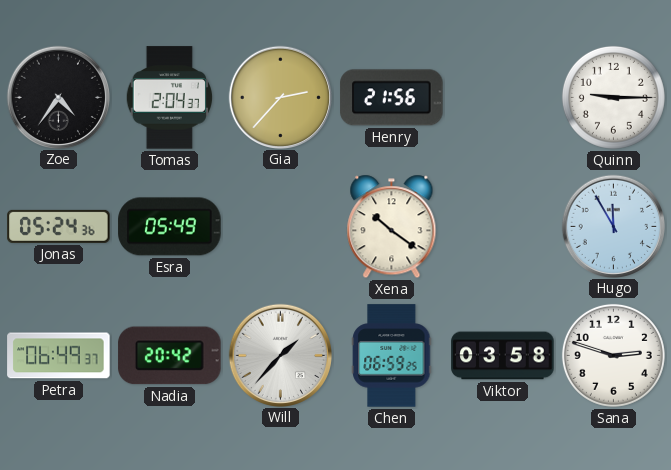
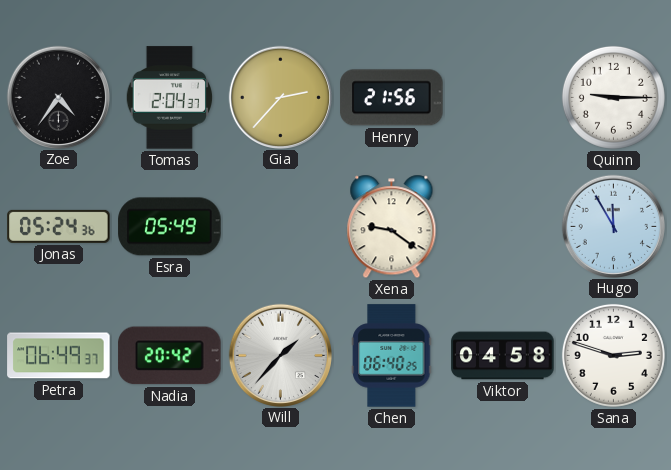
Xena: 10:21 -> 9:21 (392, 227)
Chen: 06:59 -> 06:40 (392, 356)
Viktor: 03:58 -> 04:58 (503, 356)
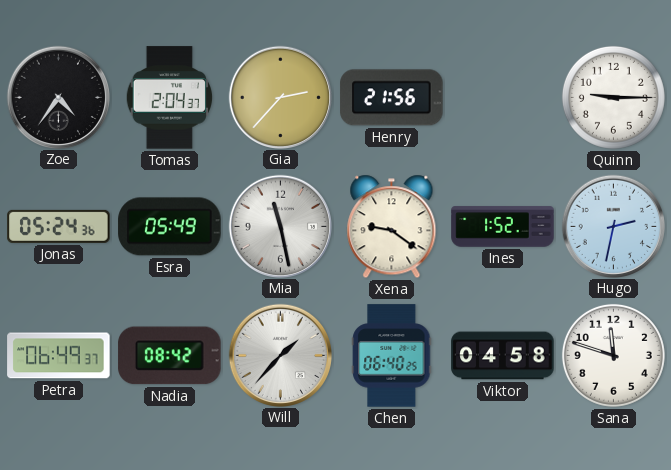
Mia: none -> 11:28 (280, 226)
Ines: none -> 1:52 (503, 227)
Hugo: 11:55 -> 2:32 (613, 226)
Nadia: 20:42 -> 08:42 (170, 356)
Sana: 2:48 -> 11:48 (613, 355)
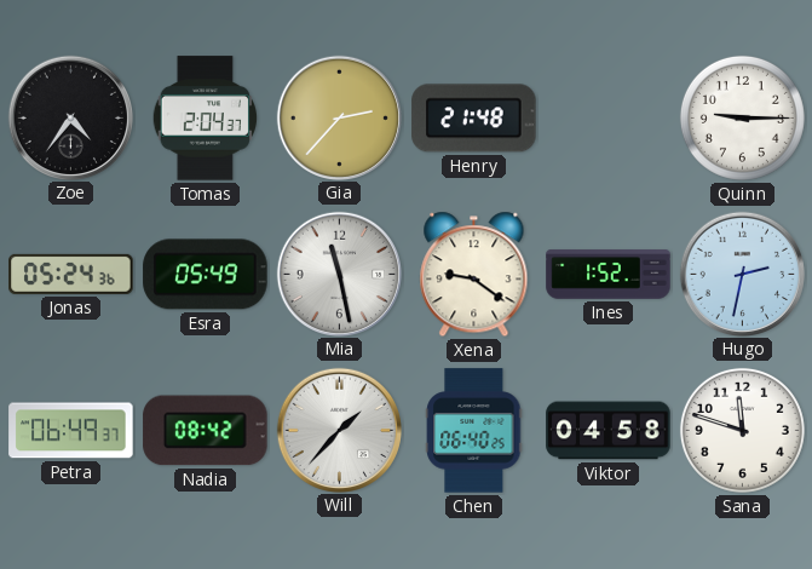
Henry: 21:56 -> 21:48 (474, 119)
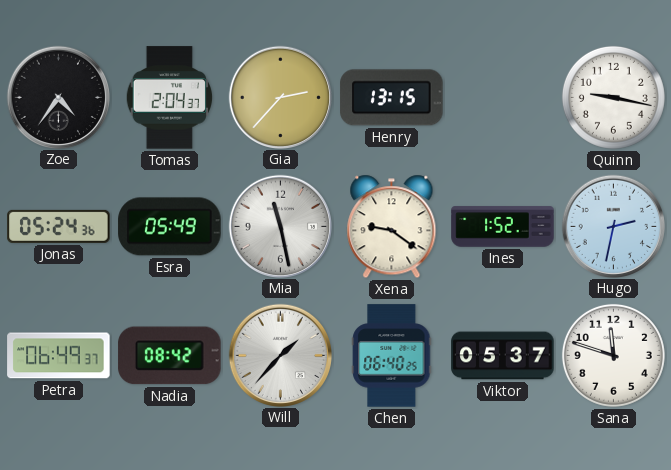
Henry: 21:48 -> 13:15 (392, 98)
Quinn: 9:15 -> 9:17 (613, 97)
Viktor: 04:58 -> 05:37 (503, 356)
